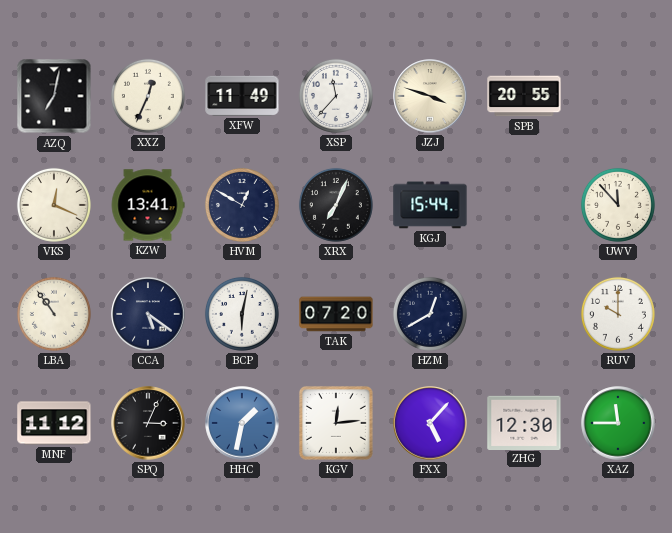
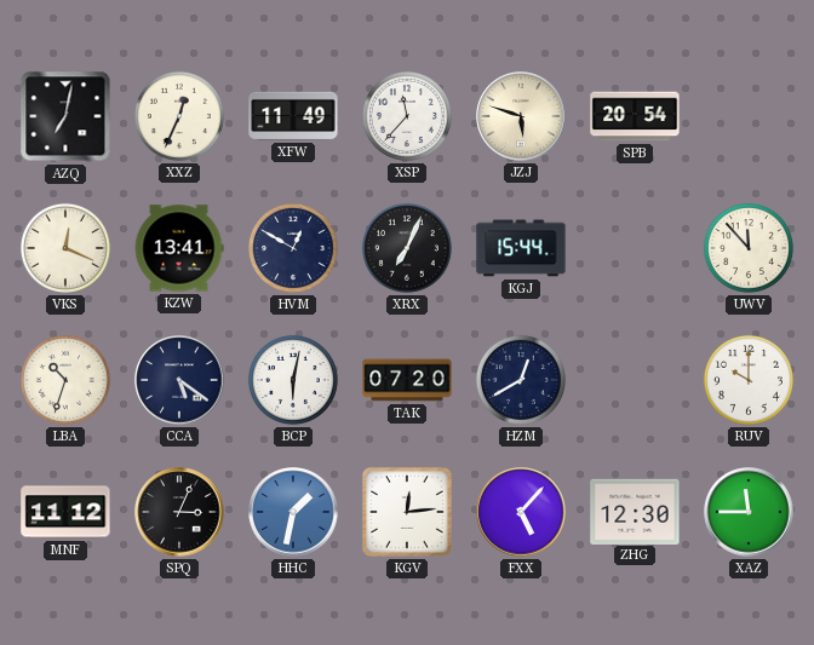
JZJ: 3:48 -> 5:48 (521, 116)
SPB: 20:55 -> 20:54 (635, 116)
LBA: 10:54 -> 10:33 (65, 380)
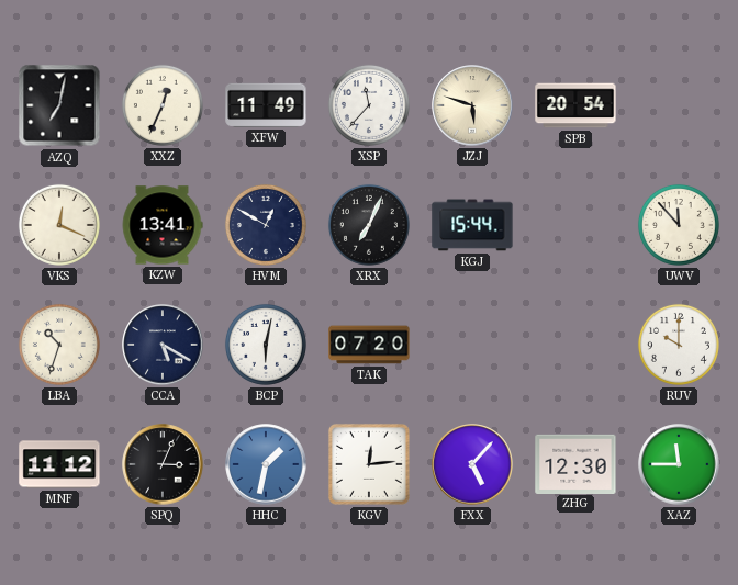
CCA: 5:21 -> 5:20 (163, 345)
HZM: 12:40 -> none (521, 380)
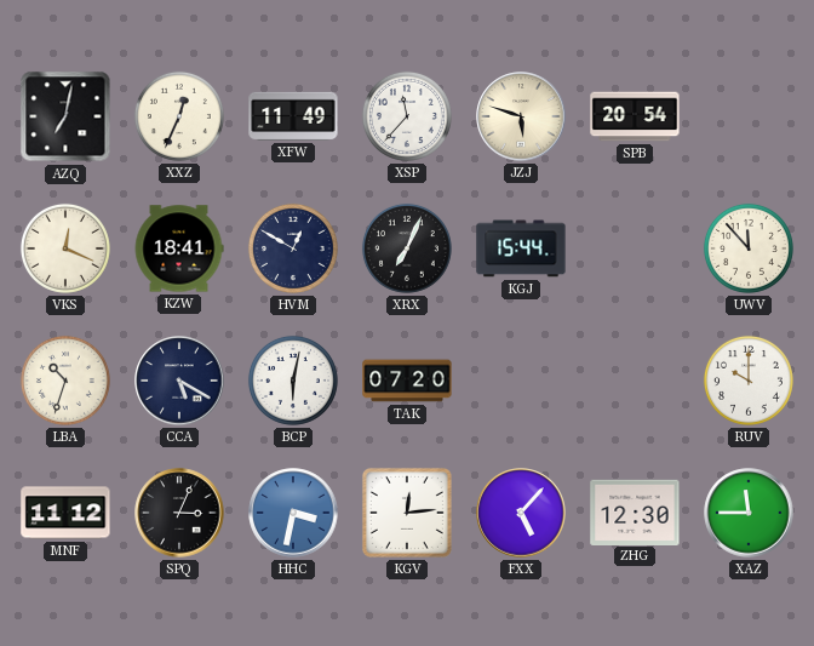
KZW: 13:41 -> 18:41 (179, 248)
HHC: 1:32 -> 3:32 (293, 513)
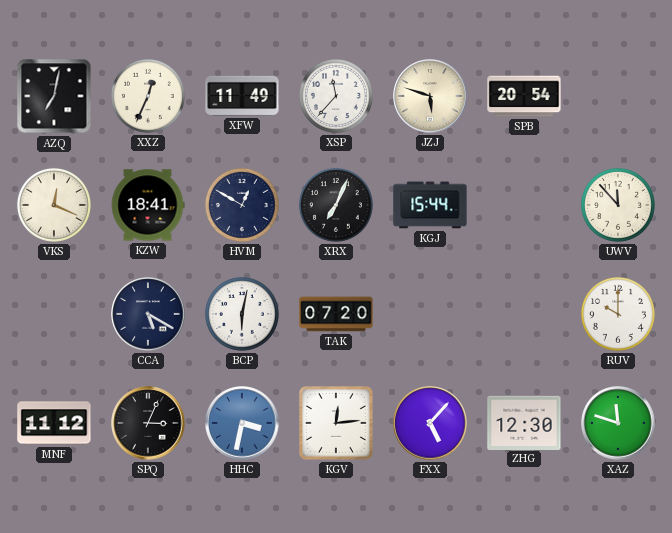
LBA: 10:33 -> none (65, 381)
XAZ: 11:45 -> 11:48 (618, 423)
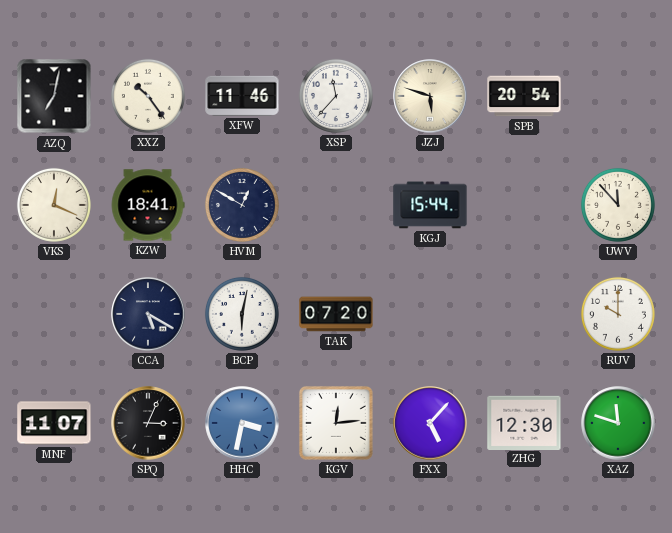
XXZ: 12:34 -> 10:24 (148, 96)
XFW: 11:49 -> 11:46 (242, 96)
XRX: 7:04 -> none (336, 205)
MNF: 11:12 -> 11:07 (54, 423)
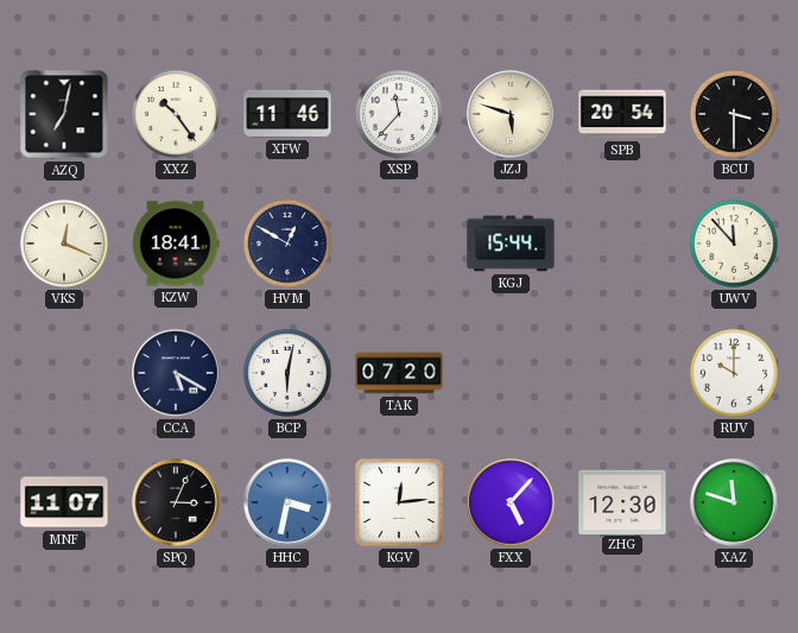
BCU: none -> 3:30 (734, 114)
